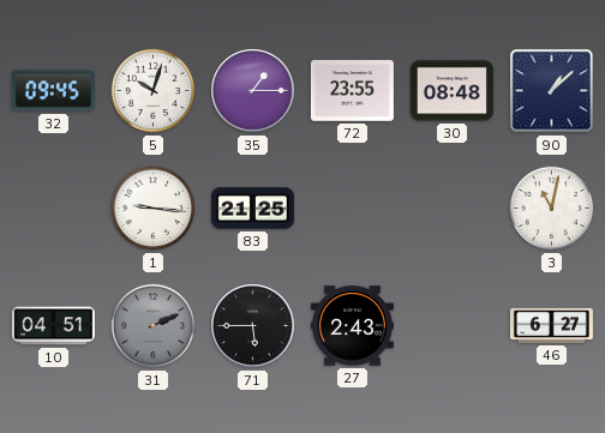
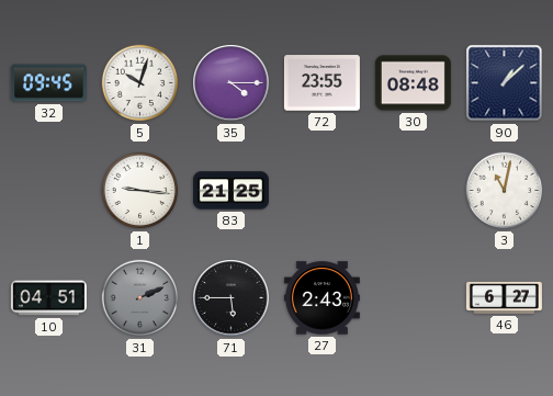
35: 1:15 -> 4:15 (232, 83)
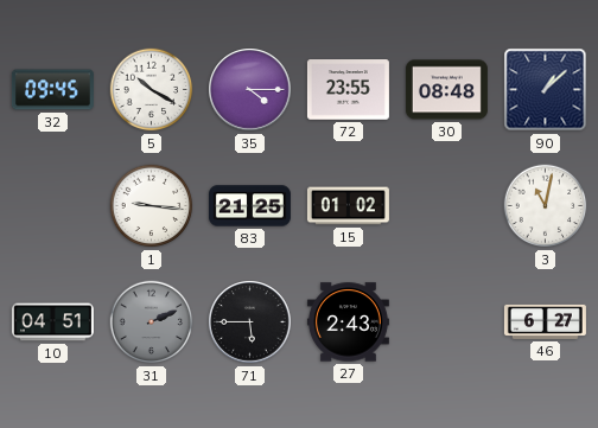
5: 10:03 -> 10:20 (152, 90)
15: none -> 01:02 (348, 206)
